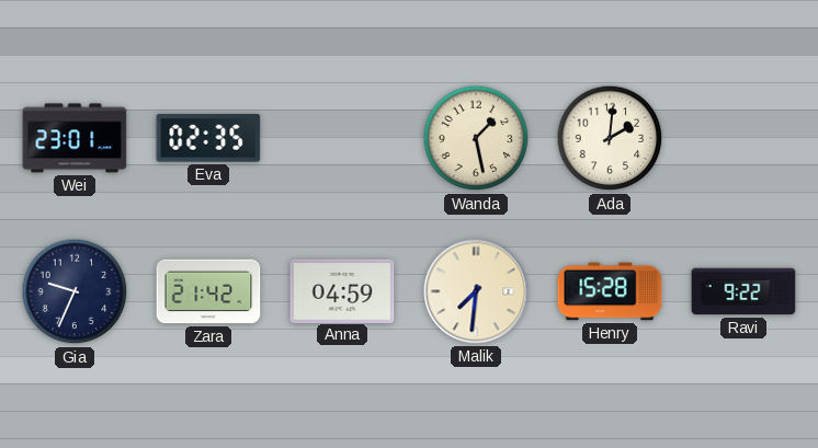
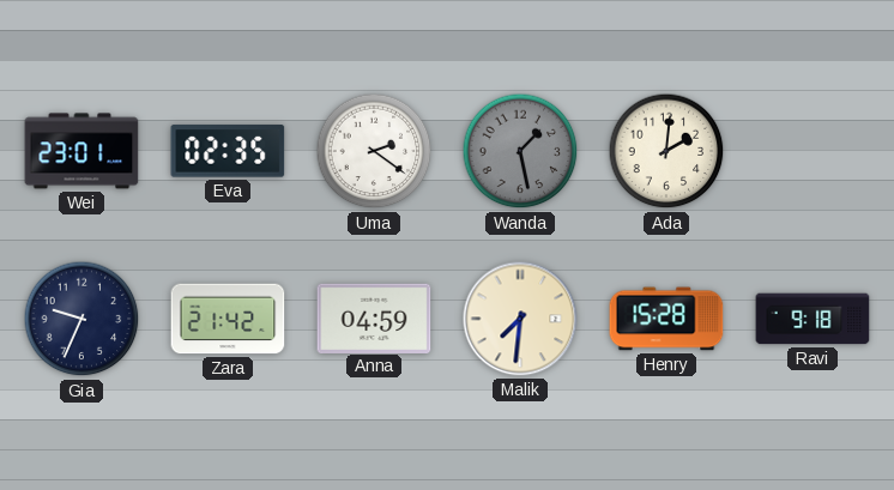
Uma: none -> 2:21 (374, 151)
Wanda dial: cream -> grey (520, 151)
Ravi: 9:22 -> 9:18 (813, 319)
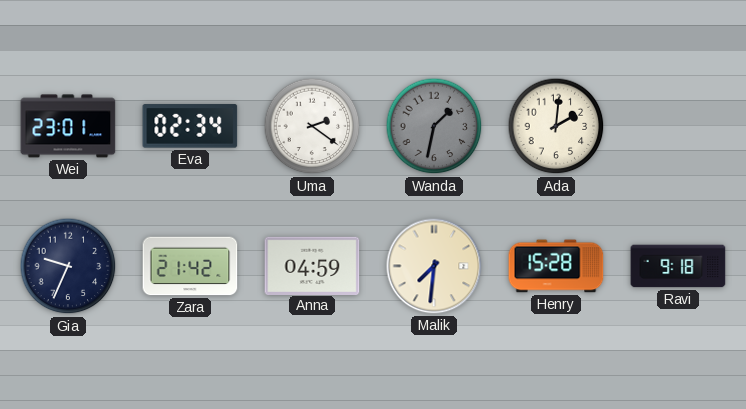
Eva: 02:35 -> 02:34 (190, 126)
Wanda: 1:28 -> 1:32 (434, 126)
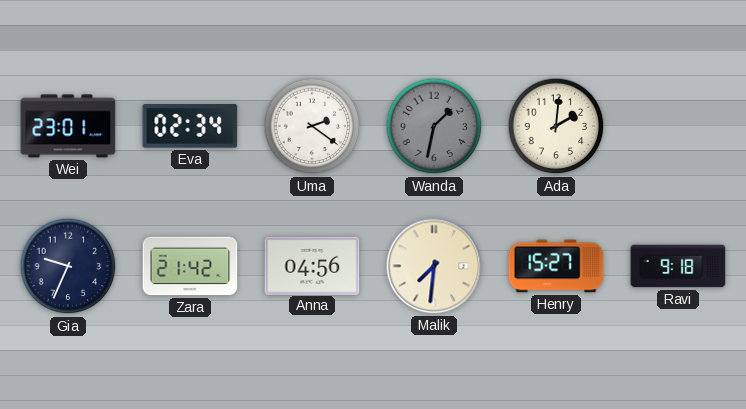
Anna: 04:59 -> 04:56 (312, 265)
Henry: 15:28 -> 15:27 (556, 266)
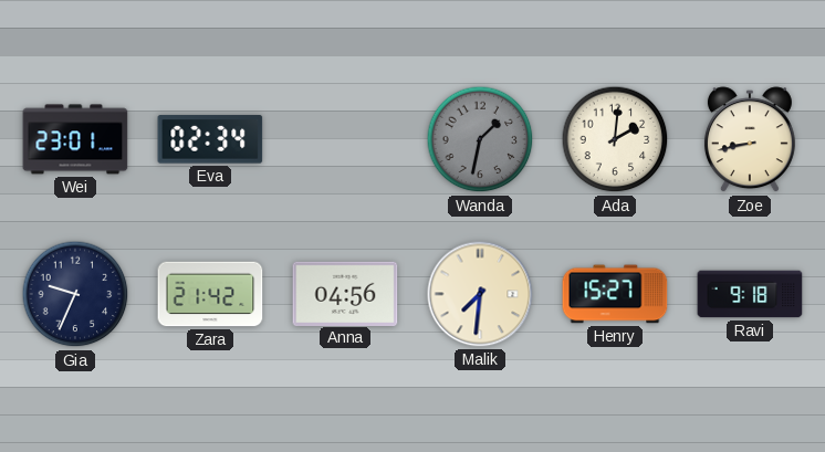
Uma: 2:21 -> none (312, 126)
Zoe: none -> 8:43 (750, 140)
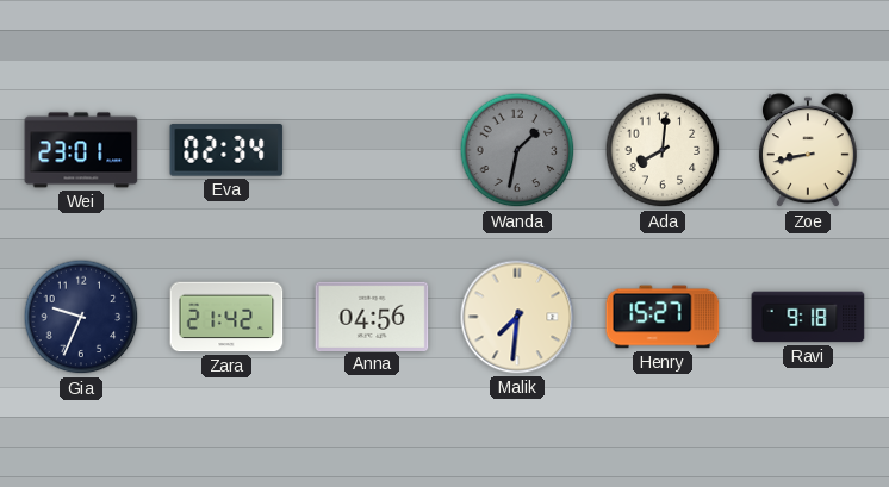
Ada: 2:01 -> 8:01 (663, 150)
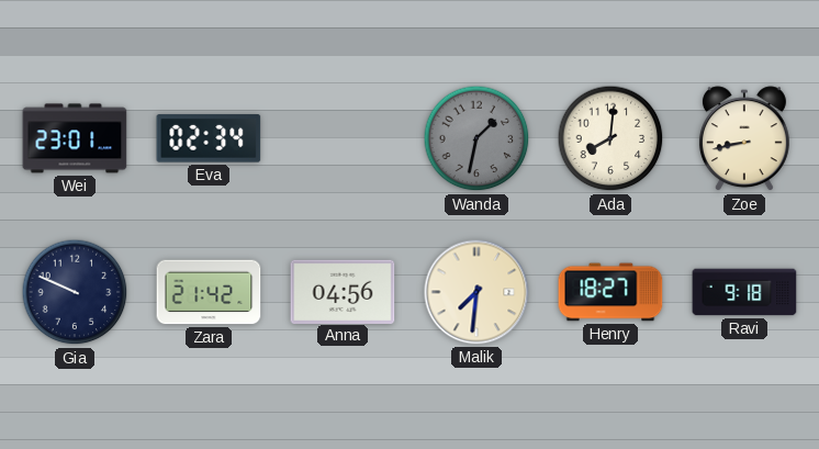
Gia: 9:34 -> 9:49 (75, 292)
Henry: 15:27 -> 18:27 (610, 292)
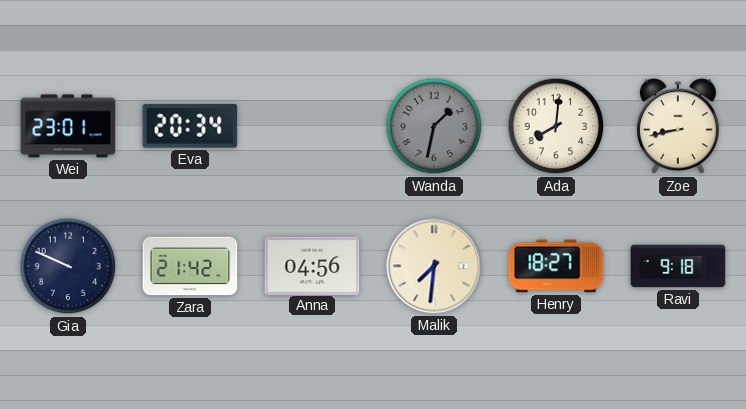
Eva: 02:34 -> 20:34 (190, 126)
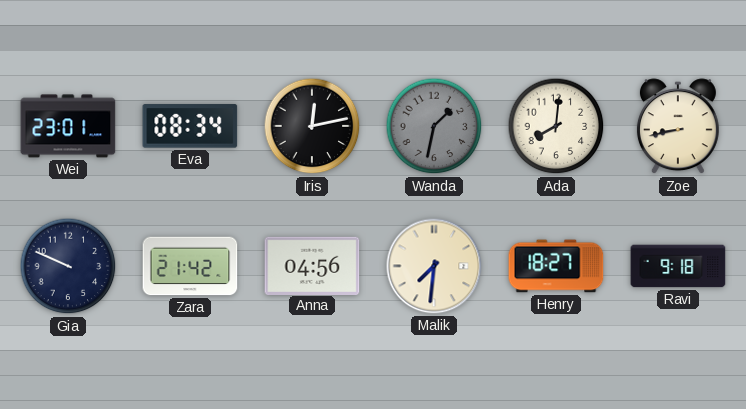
Eva: 20:34 -> 08:34 (190, 126)
Iris: none -> 12:13 (312, 126)
